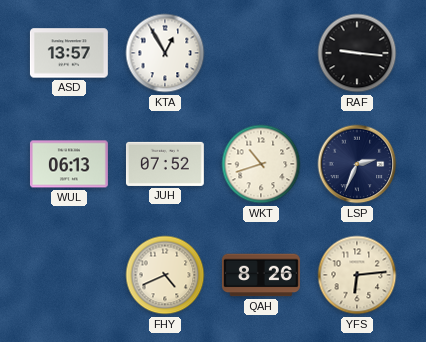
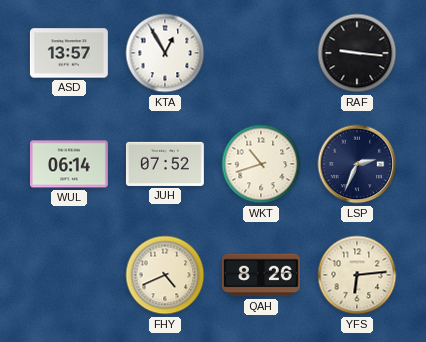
WUL: 06:13 -> 06:14 (69, 164)
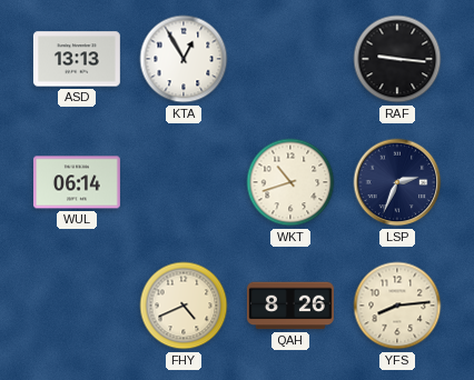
ASD: 13:57 -> 13:13 (77, 59)
JUH: 07:52 -> none (165, 164)
YFS: 6:14 -> 8:14 (397, 306)
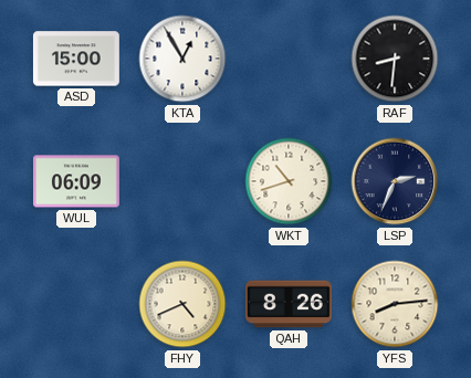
ASD: 13:13 -> 15:00 (76, 59)
RAF: 9:16 -> 8:31 (395, 59)
WUL: 06:14 -> 06:09 (76, 181)
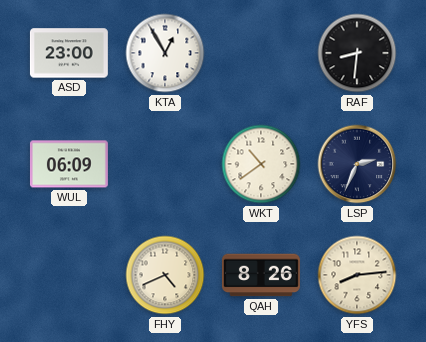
ASD: 15:00 -> 23:00 (69, 53)
WKT: 10:42 -> 10:39 (261, 164)
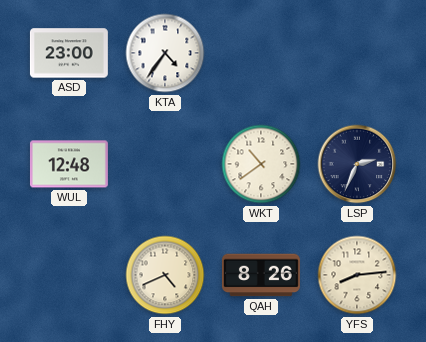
KTA: 12:55 -> 4:36 (165, 53)
RAF: 8:31 -> none (357, 53)
WUL: 06:09 -> 12:48 (69, 164)
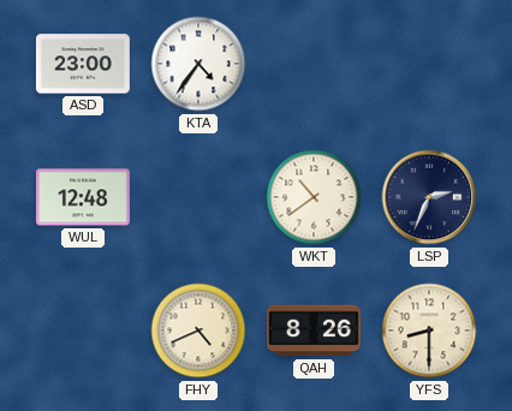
YFS: 8:14 -> 8:30 (429, 330)
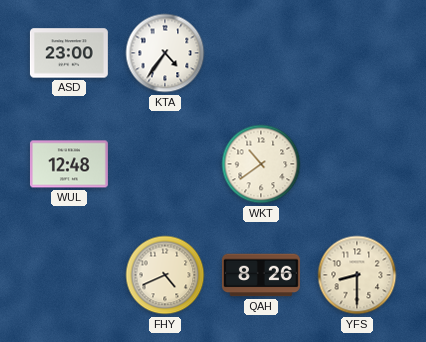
LSP: 2:34 -> none (429, 197)
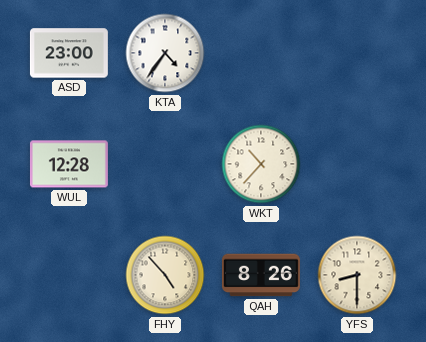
WUL: 12:48 -> 12:28 (69, 164)
WKT: 10:39 -> 10:37 (261, 164)
FHY: 4:41 -> 4:53 (165, 275)
